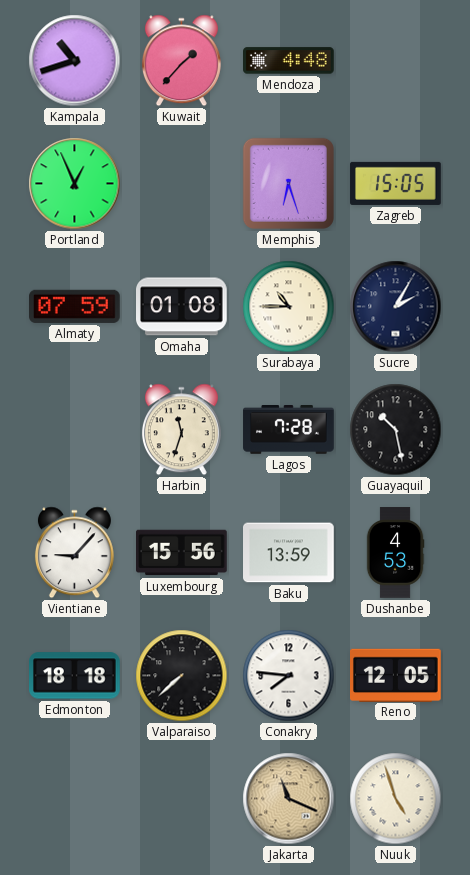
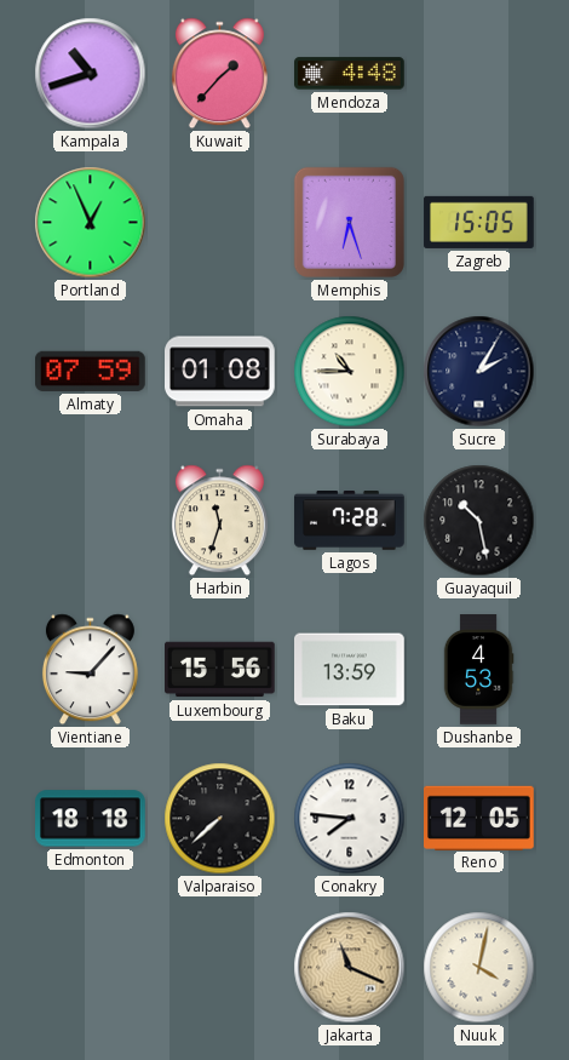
Nuuk: 4:57 -> 4:02 (479, 968)
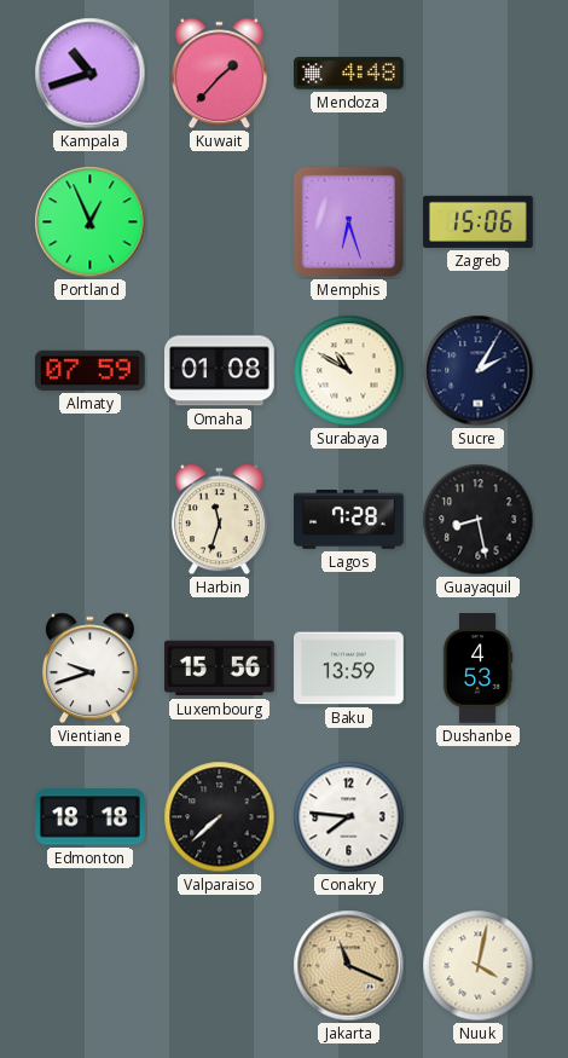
Zagreb: 15:05 -> 15:06 (479, 221)
Surabaya: 10:45 -> 10:50 (349, 371)
Guayaquil: 10:28 -> 8:28 (479, 520)
Vientiane: 9:07 -> 9:42 (89, 669)
Reno: 12:05 -> none (479, 818)
